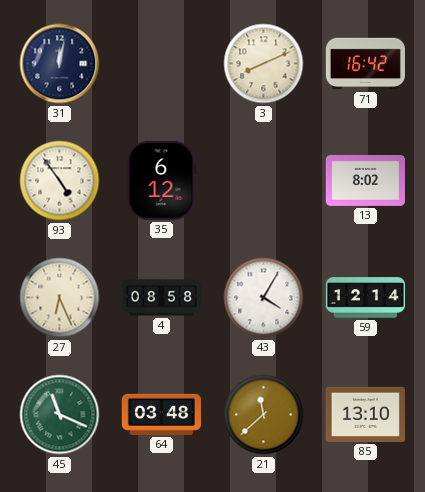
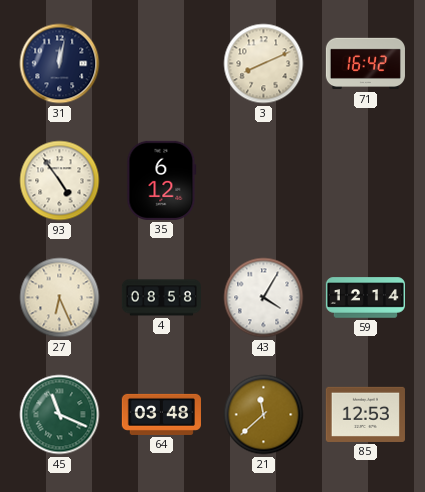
13: 8:02 -> none (365, 181)
85: 13:10 -> 12:53 (365, 414)
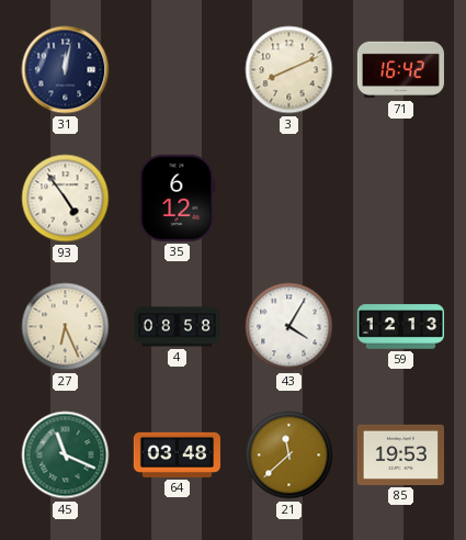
59: 12:14 -> 12:13 (400, 327)
85: 12:53 -> 19:53 (400, 454)
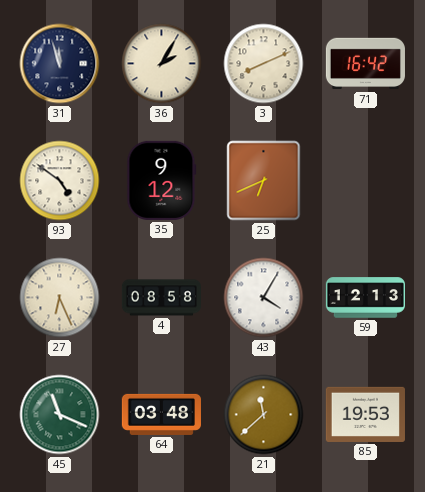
31: 12:02 -> 11:57 (60, 64)
36: none -> 2:05 (162, 64)
93: 4:54 -> 4:51 (60, 181)
35: 6:12 -> 9:12 (162, 180)
25: none -> 6:41 (264, 181)
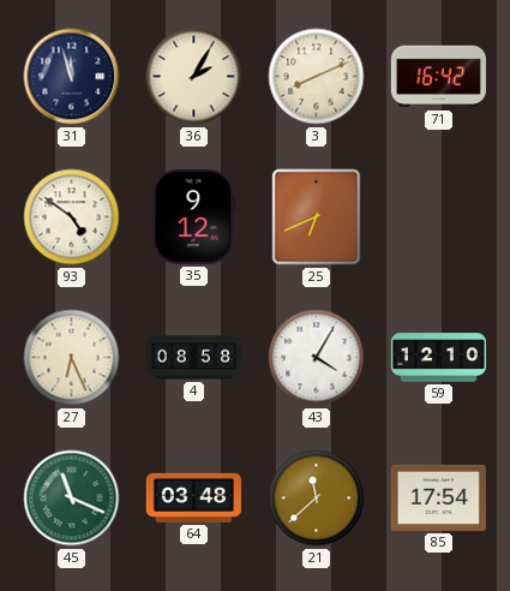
59: 12:13 -> 12:10 (438, 358)
85: 19:53 -> 17:54 (438, 497)
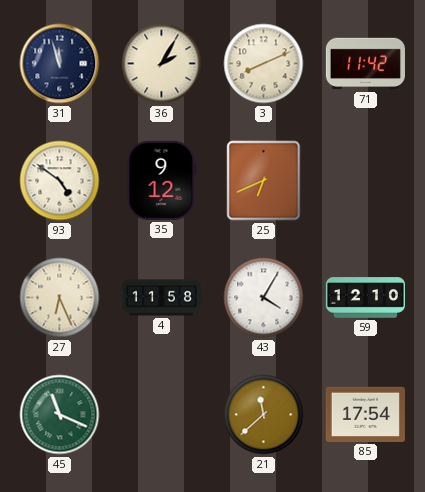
71: 16:42 -> 11:42 (365, 64)
4: 08:58 -> 11:58 (161, 298)
64: 03:48 -> none (193, 497)
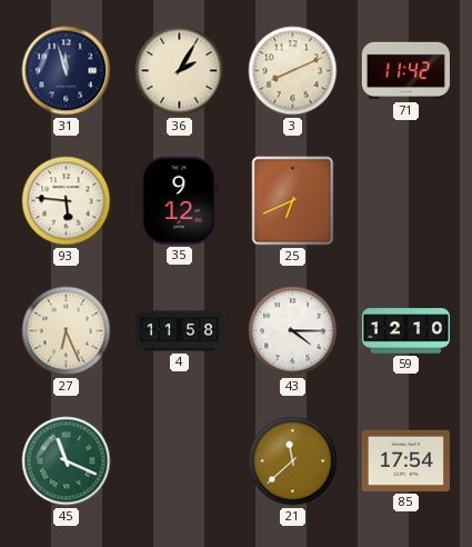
93: 4:51 -> 5:46 (67, 201)
43: 4:05 -> 4:15 (293, 331)
